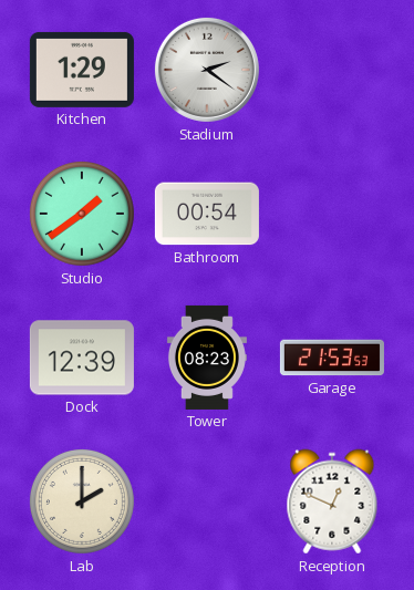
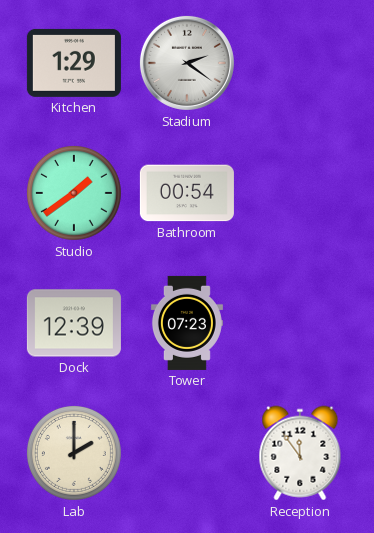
Tower: 08:23 -> 07:23 (187, 323)
Garage: 21:53 -> none (332, 358)
Reception: 12:49 -> 11:54 (300, 453)
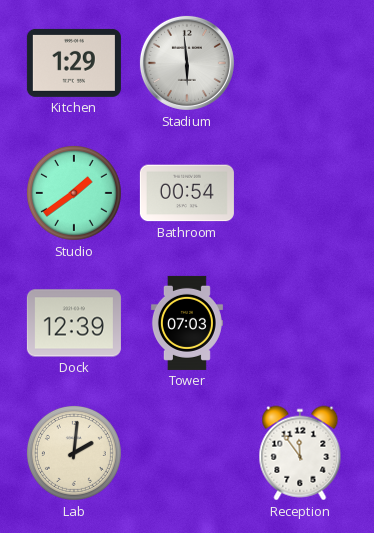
Stadium: 2:21 -> 5:59 (187, 63)
Tower: 07:23 -> 07:03 (187, 323)
Lab: 2:00 -> 2:01 (74, 453)
